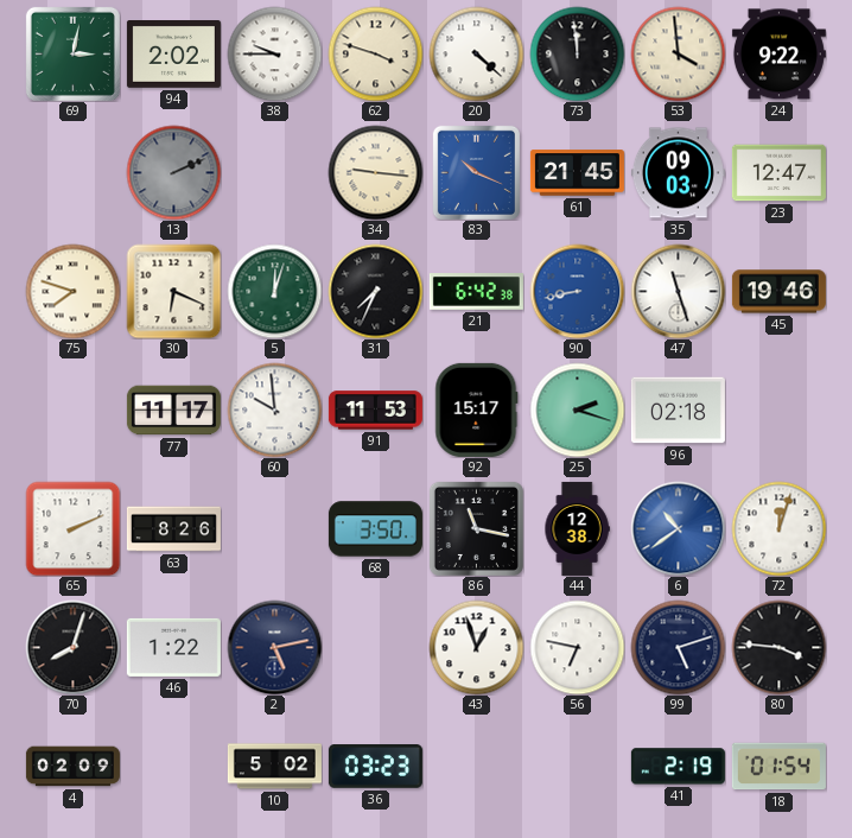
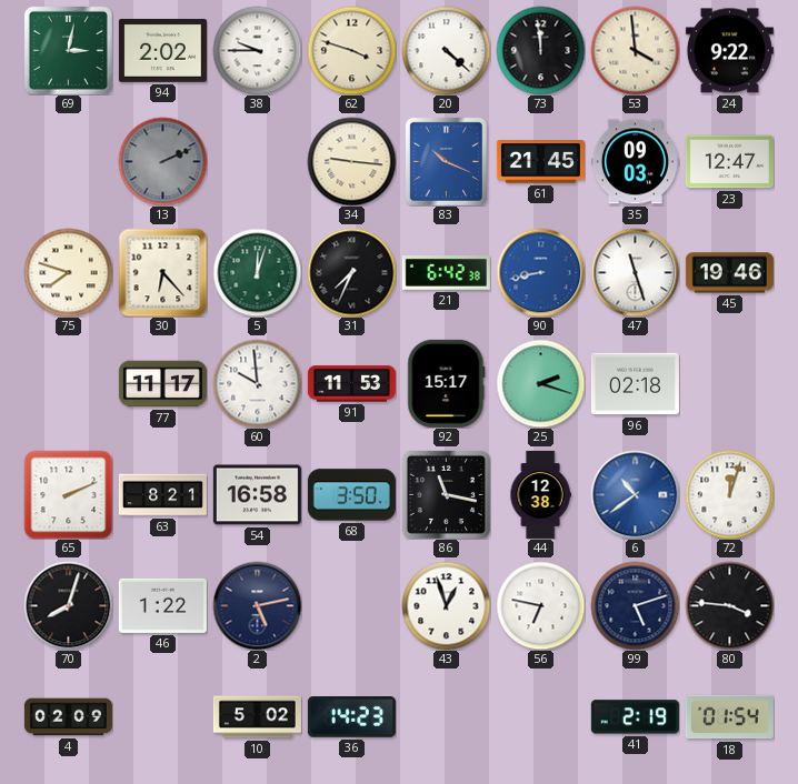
30: 6:19 -> 6:23 (162, 272)
63: 8:26 -> 8:21 (162, 495)
54: none -> 16:58 (257, 495)
36: 03:23 -> 14:23 (351, 717)
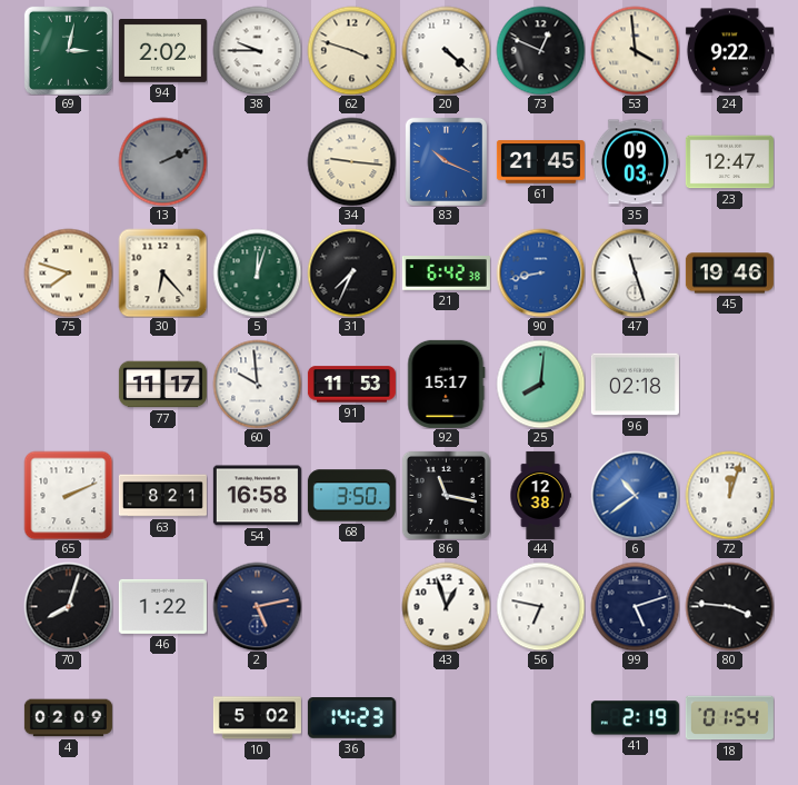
73: 11:59 -> 12:49 (540, 50)
25: 2:18 -> 8:01 (540, 384)
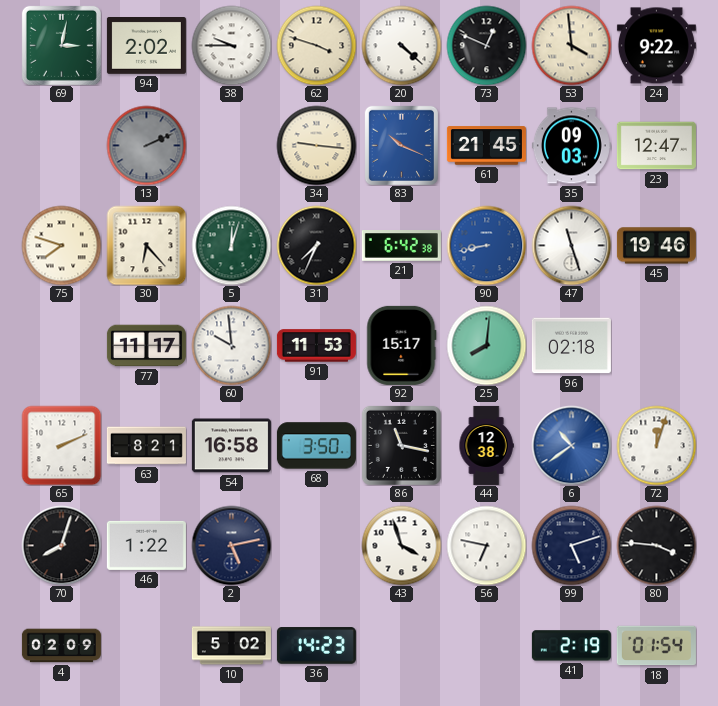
43: 12:57 -> 3:57 (401, 545)
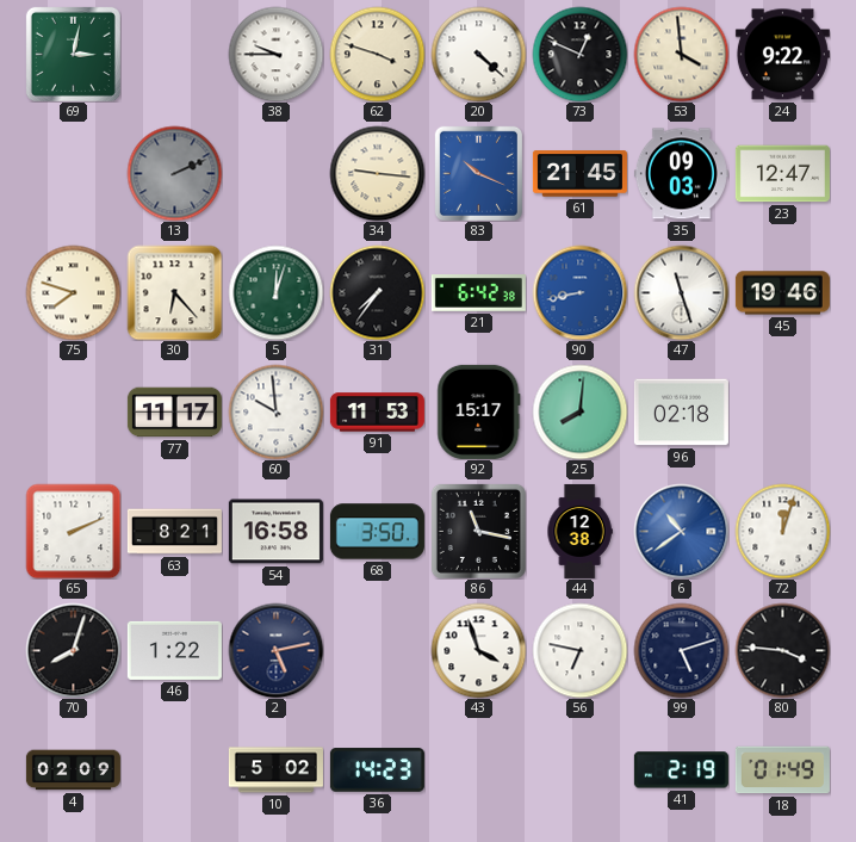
94: 2:02 -> none (146, 46)
31: 7:34 -> 7:36 (377, 292)
18: 01:54 -> 01:49 (782, 770)
